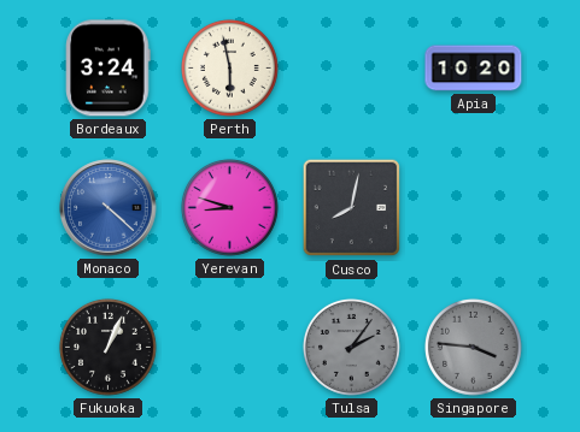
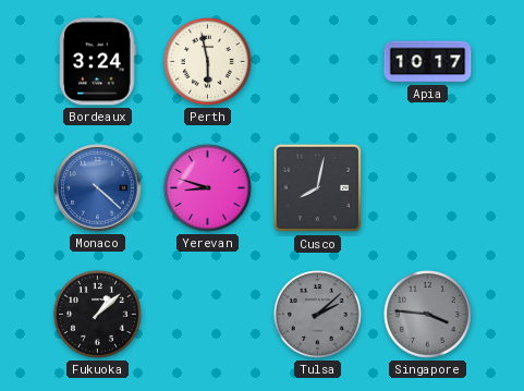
Apia: 10:20 -> 10:17 (428, 62)
Fukuoka: 1:04 -> 1:08 (98, 315)
Tulsa: 2:06 -> 2:08 (318, 315)
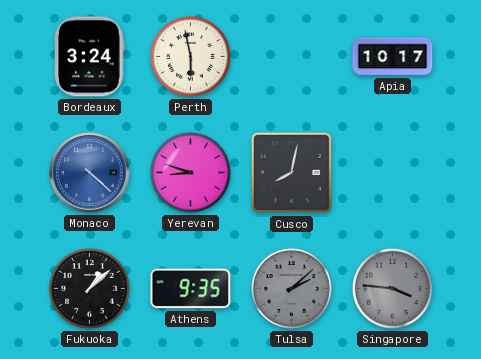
Athens: none -> 9:35 (191, 289)
